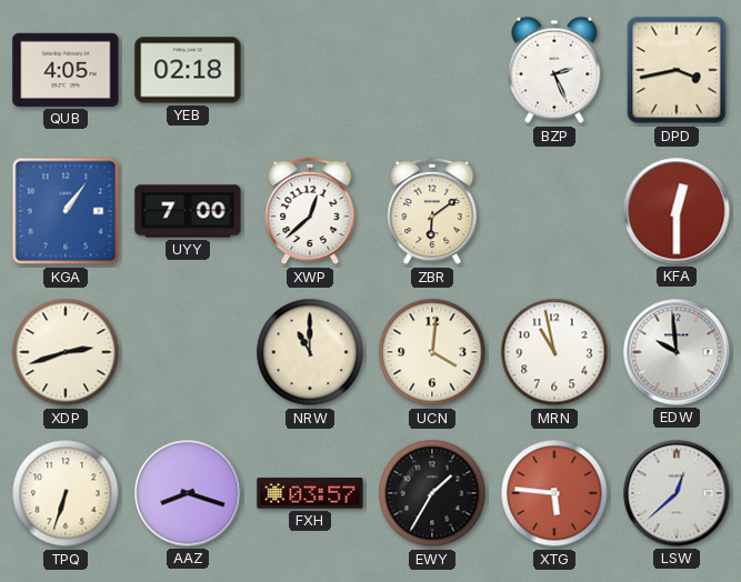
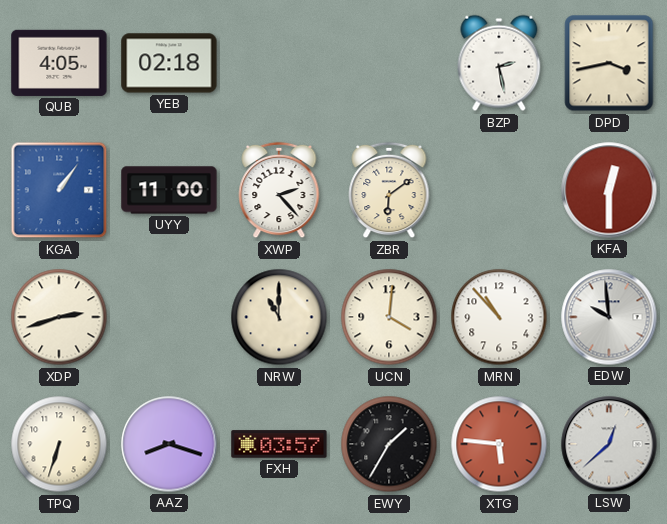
BZP: 2:26 -> 2:28 (499, 63)
UYY: 7:00 -> 11:00 (169, 190)
XWP: 12:38 -> 2:23 (279, 190)
MRN: 10:58 -> 10:53 (499, 317)
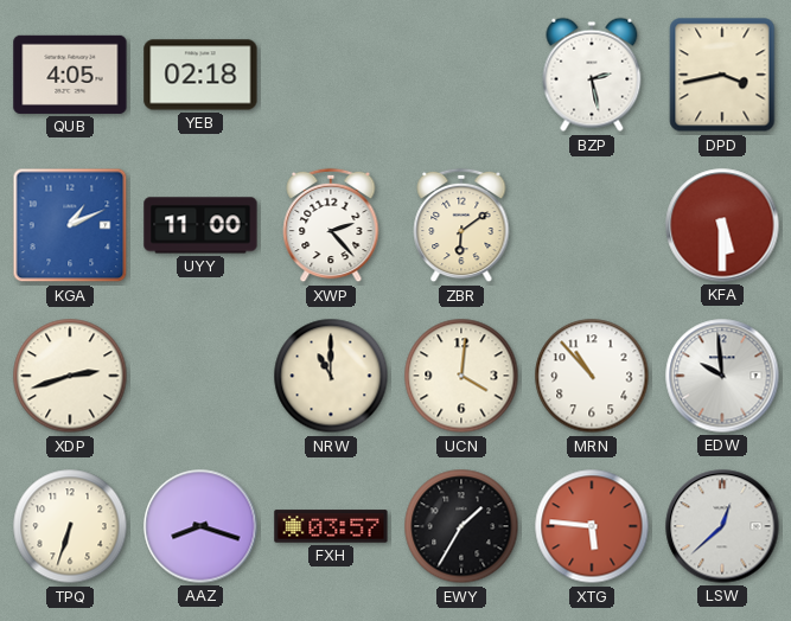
KGA: 1:06 -> 1:11 (70, 225)
KFA: 12:30 -> 5:30 (722, 225)
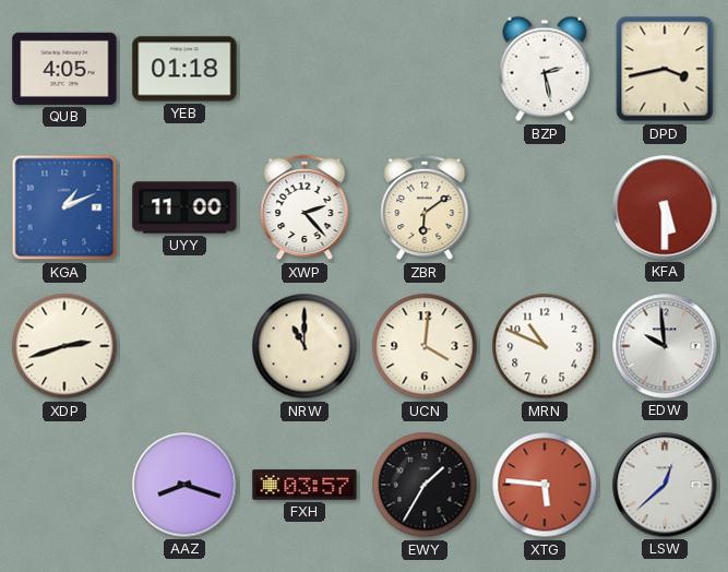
YEB: 02:18 -> 01:18 (184, 69)
MRN: 10:53 -> 10:49 (545, 346)
TPQ: 6:33 -> none (70, 526)
